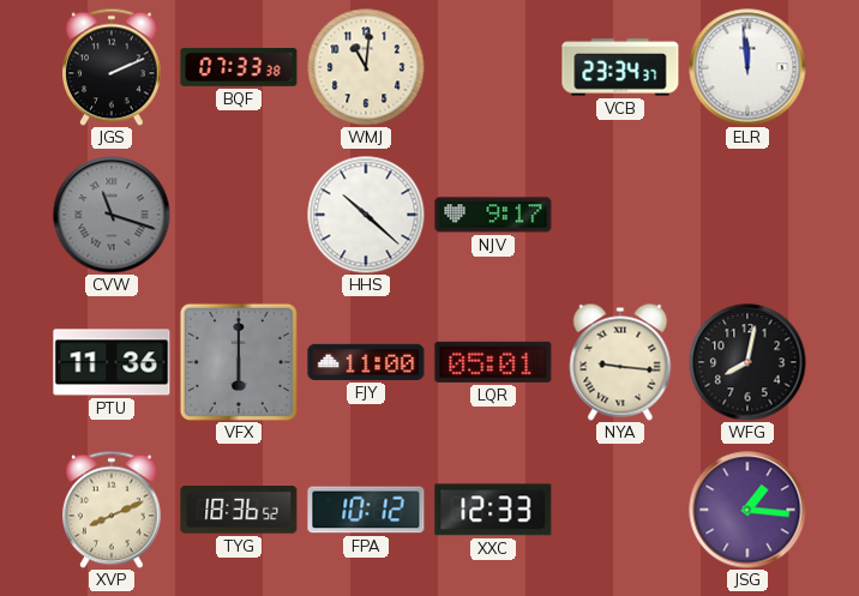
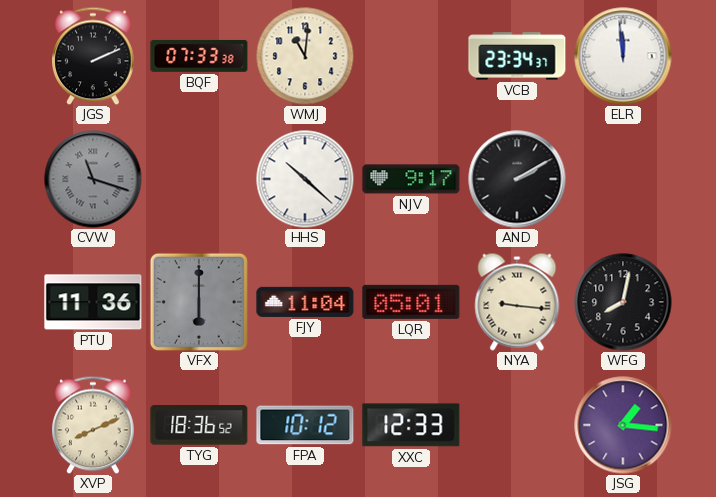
AND: none -> 2:10 (517, 179)
FJY: 11:00 -> 11:04 (305, 302)
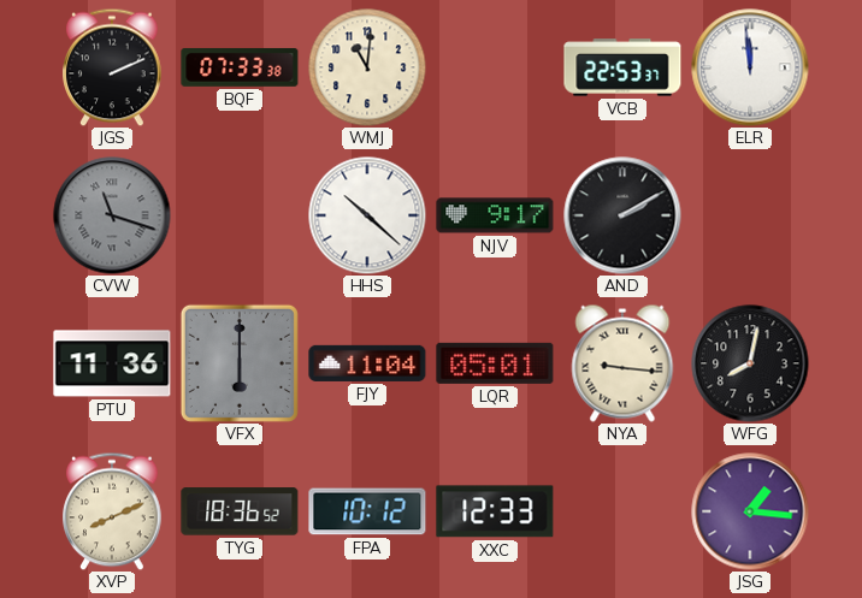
VCB: 23:34 -> 22:53 (622, 67)
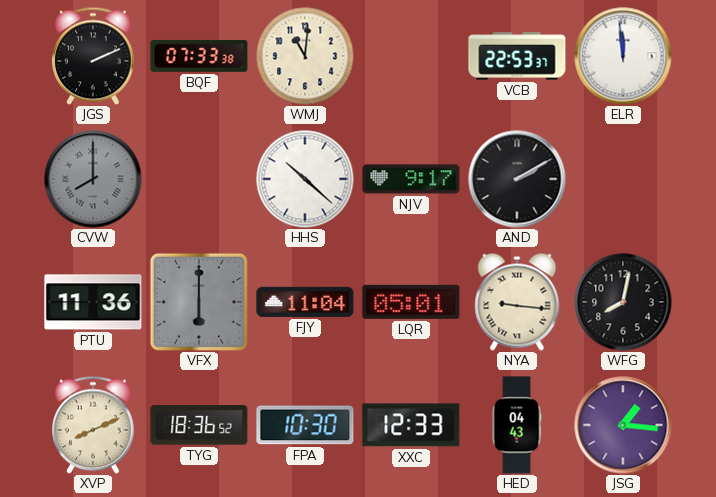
CVW: 11:18 -> 8:00 (93, 179)
FPA: 10:12 -> 10:30 (305, 425)
HED: none -> 04:43 (517, 425)
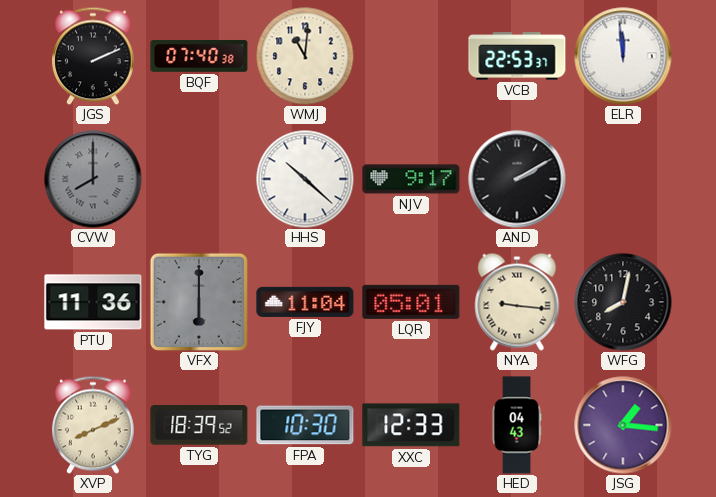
BQF: 07:33 -> 07:40 (199, 56)
TYG: 18:36 -> 18:39 (199, 425)
